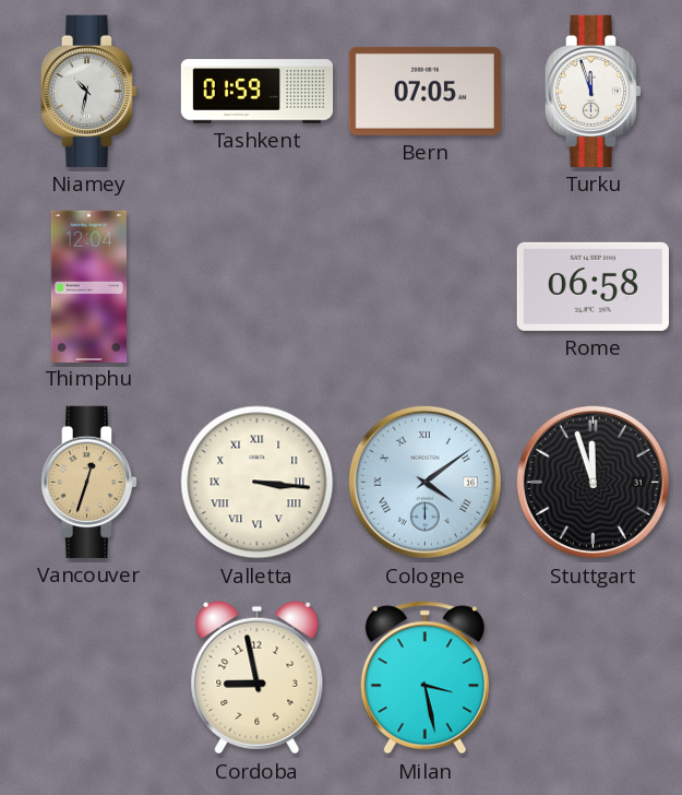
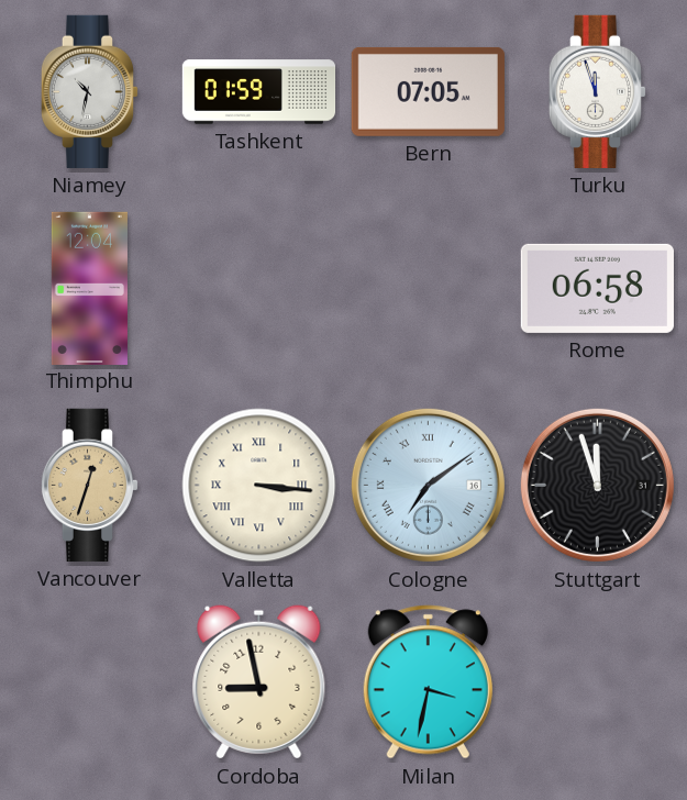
Cologne: 4:09 -> 7:09 (428, 485)
Milan: 3:28 -> 3:32 (428, 682)
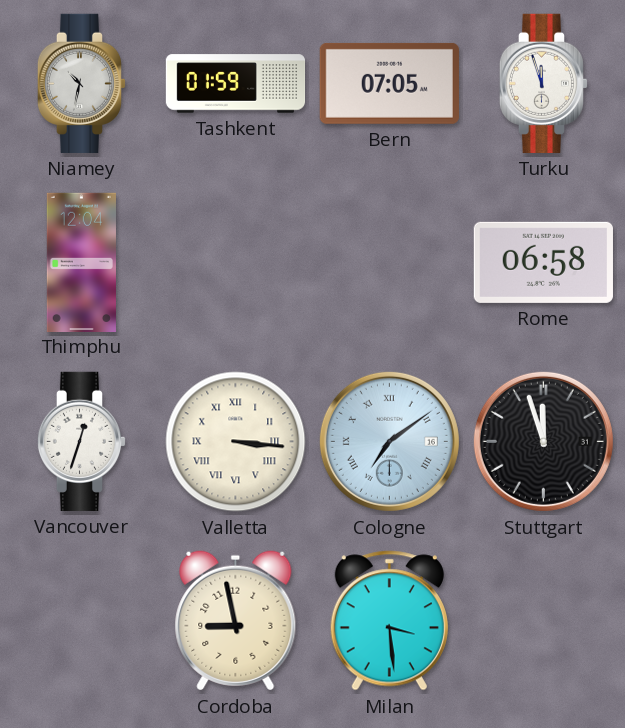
Vancouver dial: champagne -> white (82, 441)
Milan: 3:32 -> 3:29 (389, 621)
